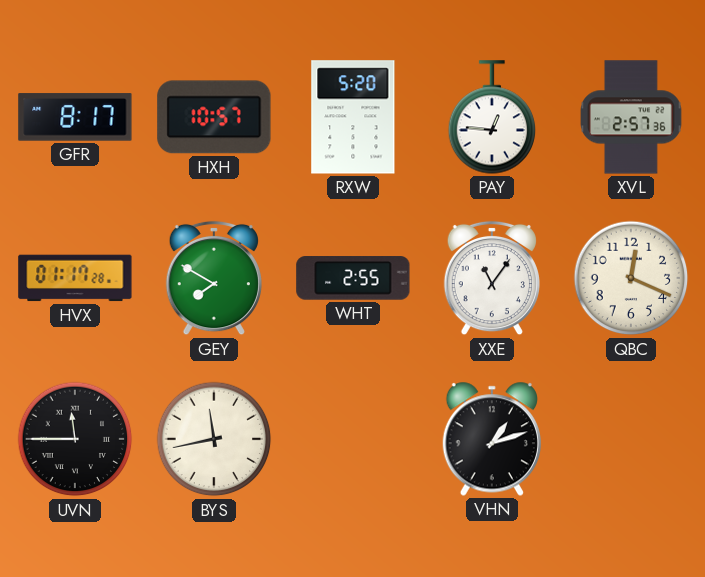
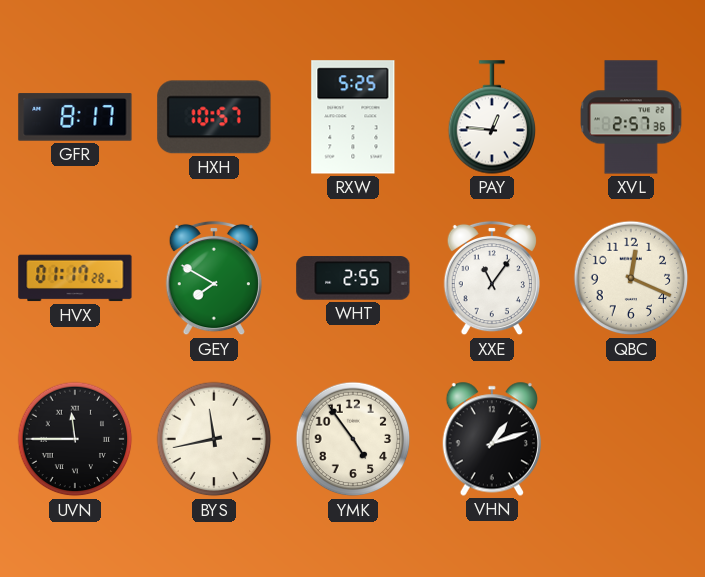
RXW: 5:20 -> 5:25 (353, 117)
YMK: none -> 4:54 (353, 439)
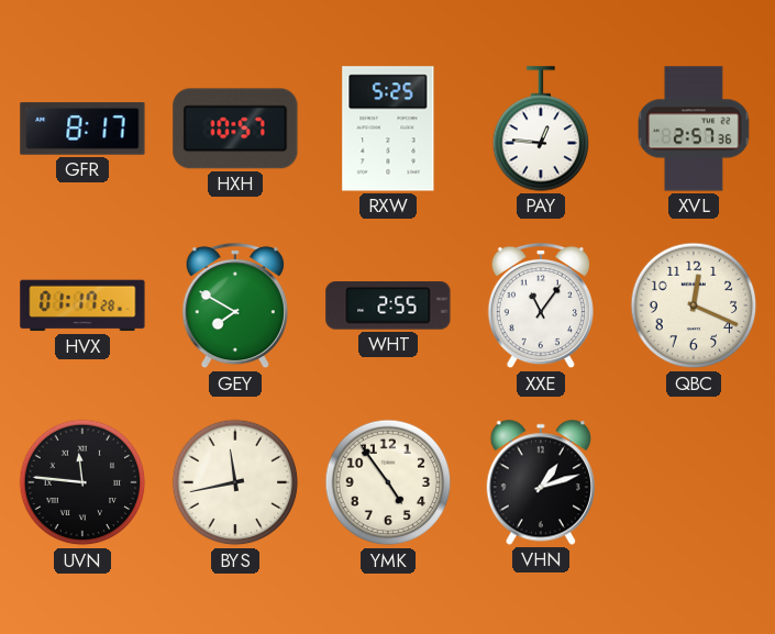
UVN: 11:45 -> 11:46 (82, 482)
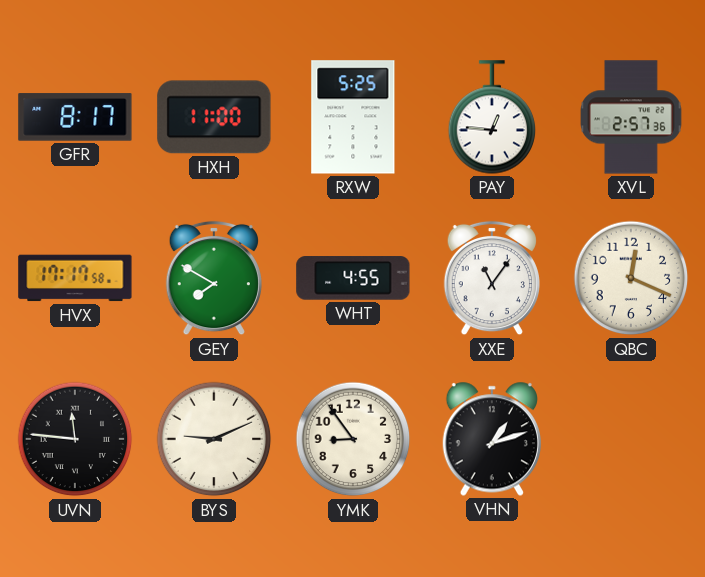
HXH: 10:57 -> 11:00 (214, 117)
HVX: 01:17 -> 17:17 (75, 278)
WHT: 2:55 -> 4:55 (353, 278)
BYS: 11:43 -> 9:11 (214, 439)
YMK: 4:54 -> 8:54 (353, 439)
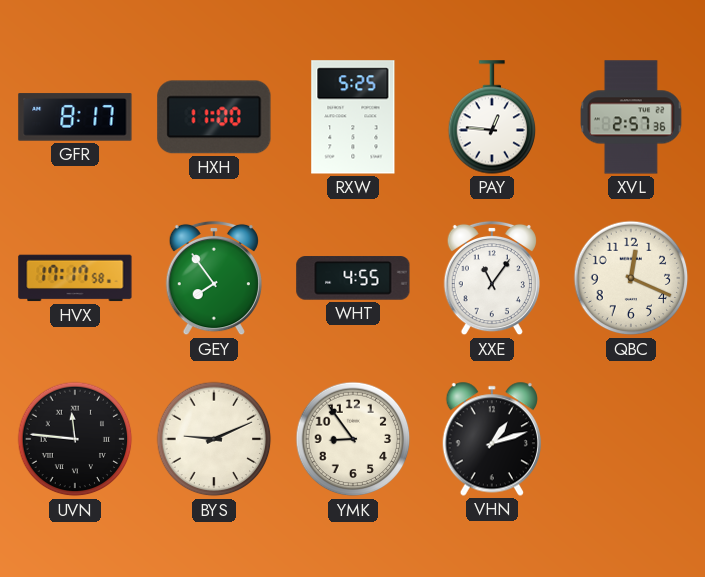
GEY: 7:50 -> 7:54 (214, 278)
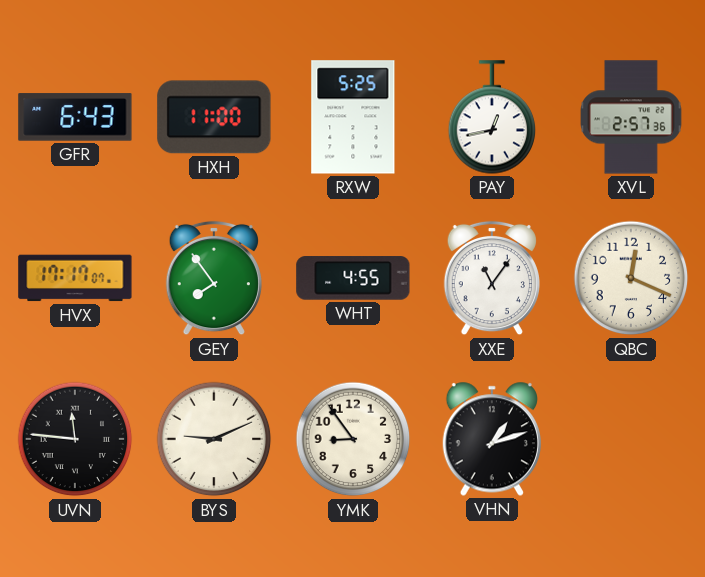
GFR: 8:17 -> 6:43 (75, 117)
PAY: 12:46 -> 12:43 (492, 117)
HVX: 17:17:58 -> 17:17:07 (75, 278)
